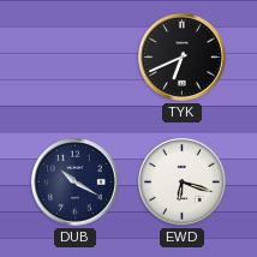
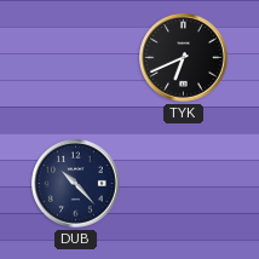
DUB: 10:20 -> 10:23 (76, 184)
EWD: 6:18 -> none (183, 183)
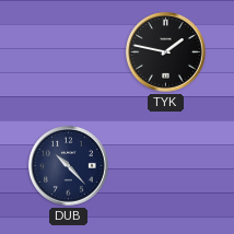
TYK: 6:41 -> 1:47 (166, 52)
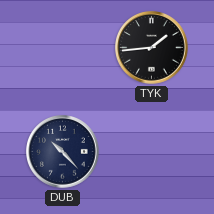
TYK: 1:47 -> 1:44 (152, 48)
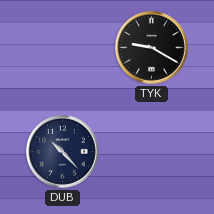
TYK: 1:44 -> 9:20 (152, 48)
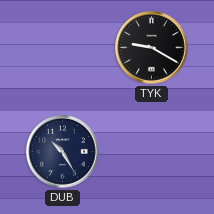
DUB: 10:23 -> 10:25 (63, 152)
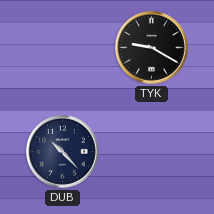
DUB: 10:25 -> 10:23 (63, 152)
